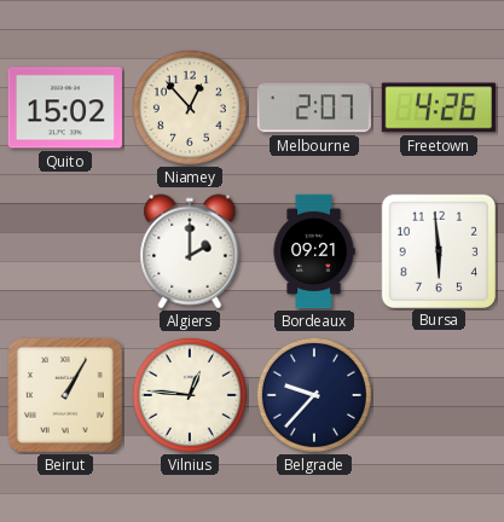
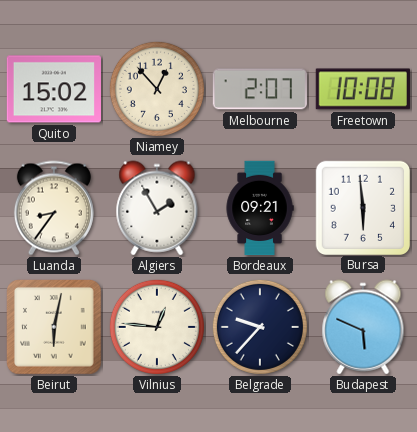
Freetown: 4:26 -> 10:08 (363, 89)
Luanda: none -> 8:36 (54, 208)
Algiers: 2:00 -> 1:55 (157, 208)
Beirut: 1:05 -> 6:02 (55, 328)
Budapest: none -> 5:49 (363, 327)
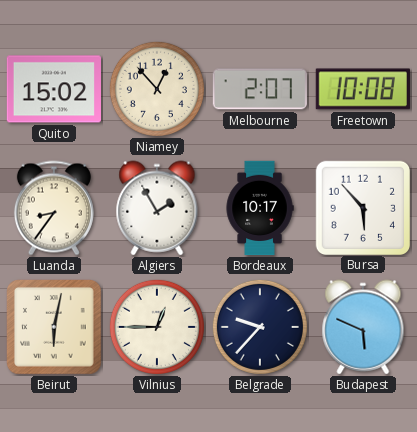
Bordeaux: 09:21 -> 10:17 (260, 208)
Bursa: 5:59 -> 5:53 (362, 207)
Vilnius: 12:46 -> 12:45 (157, 327)
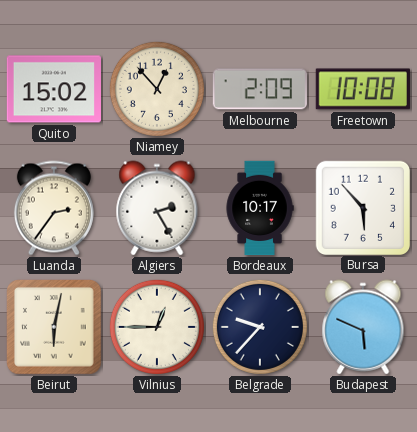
Melbourne: 2:07 -> 2:09 (260, 89)
Luanda: 8:36 -> 2:36 (54, 208)
Algiers: 1:55 -> 2:25 (157, 208)
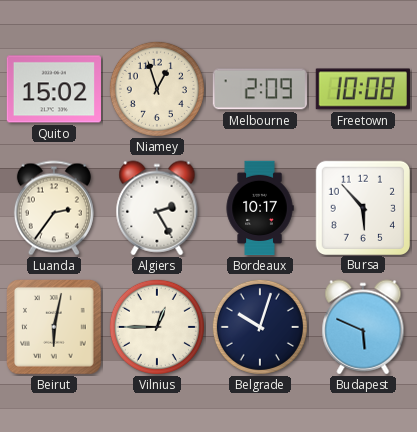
Niamey: 12:53 -> 12:57 (157, 89)
Belgrade: 9:37 -> 10:03 (260, 327)
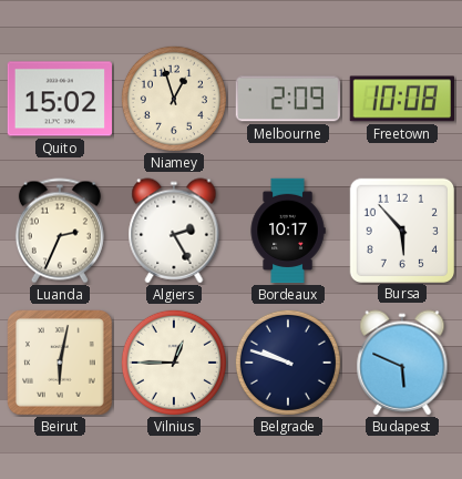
Luanda: 2:36 -> 2:34 (60, 231)
Belgrade: 10:03 -> 9:48 (288, 363)
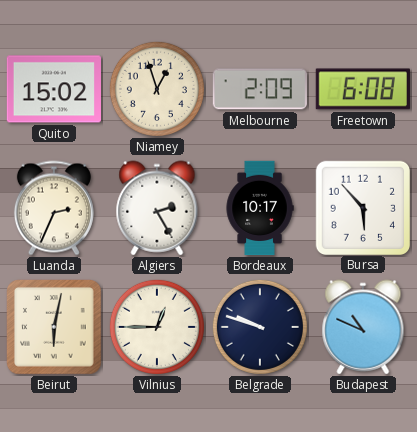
Freetown: 10:08 -> 6:08 (363, 89)
Budapest: 5:49 -> 10:49 (363, 327)
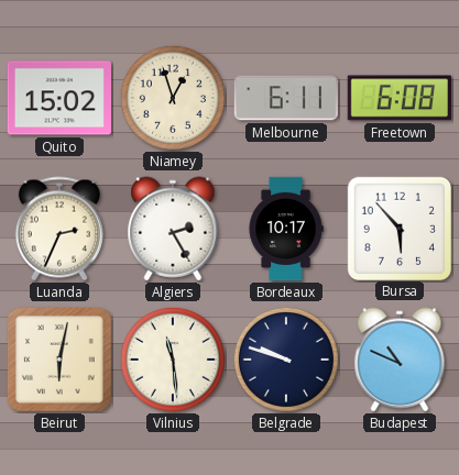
Melbourne: 2:09 -> 6:11 (286, 98)
Vilnius: 12:45 -> 11:29 (173, 360)
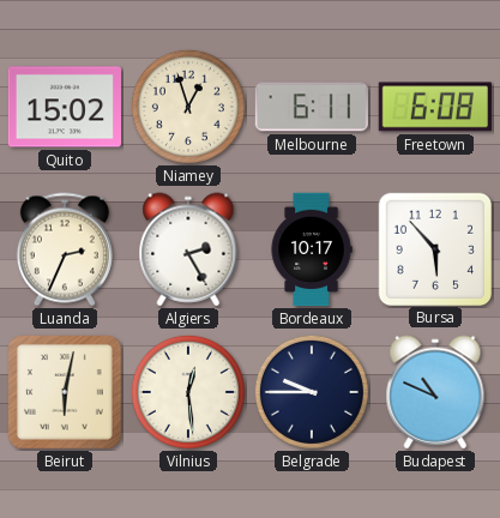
Vilnius: 11:29 -> 12:29 (188, 392)
Belgrade: 9:48 -> 9:45 (312, 392)
